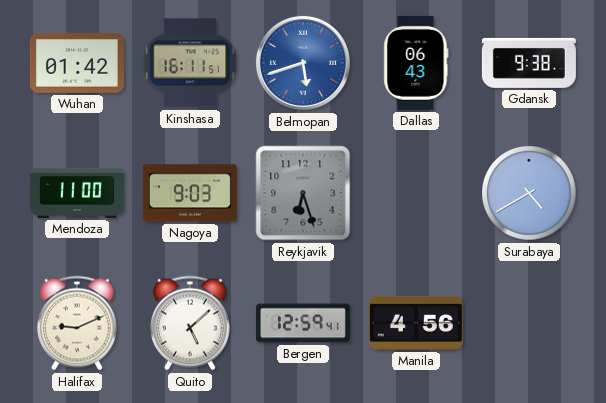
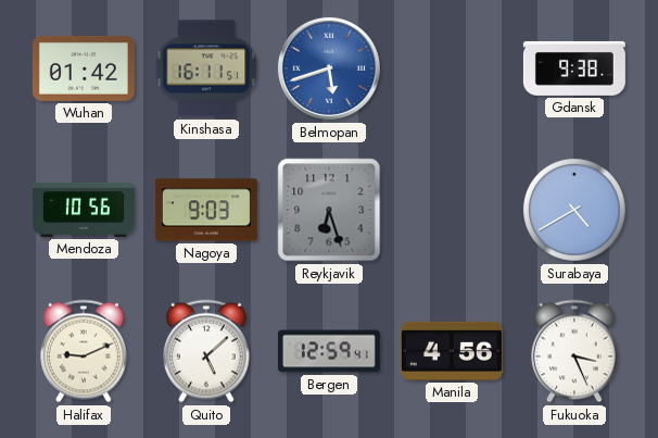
Dallas: 06:43 -> none (416, 63)
Mendoza: 11:00 -> 10:56 (84, 210)
Fukuoka: none -> 3:26 (575, 351)
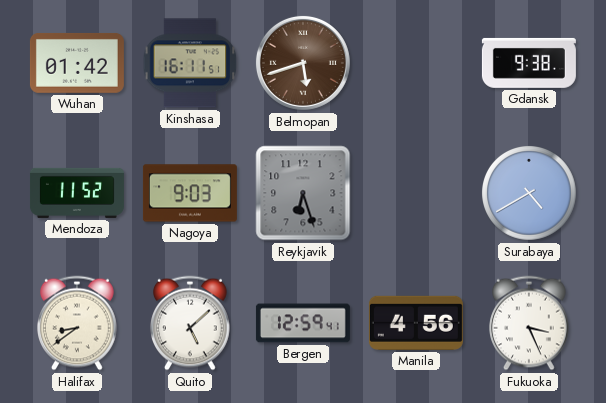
Belmopan dial: blue -> brown (303, 63)
Mendoza: 10:56 -> 11:52 (77, 193)
Halifax: 9:11 -> 8:39 (78, 323)
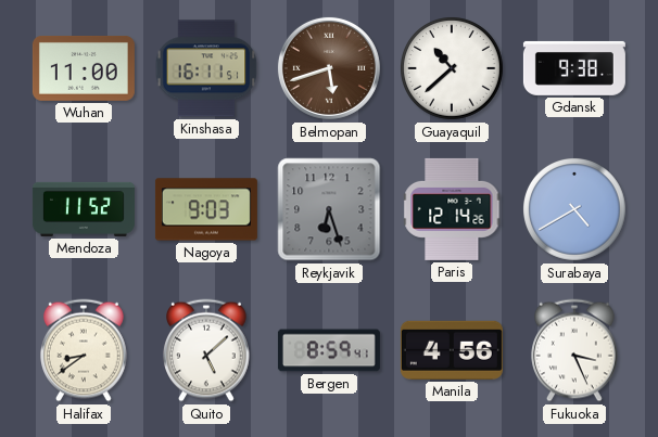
Wuhan: 01:42 -> 11:00 (84, 68)
Guayaquil: none -> 10:38 (453, 69)
Paris: none -> 12:14 (452, 209)
Bergen: 12:59 -> 8:59 (329, 350)
